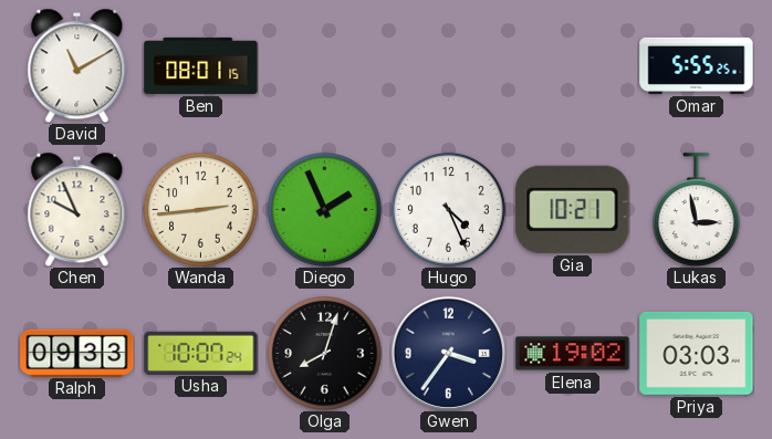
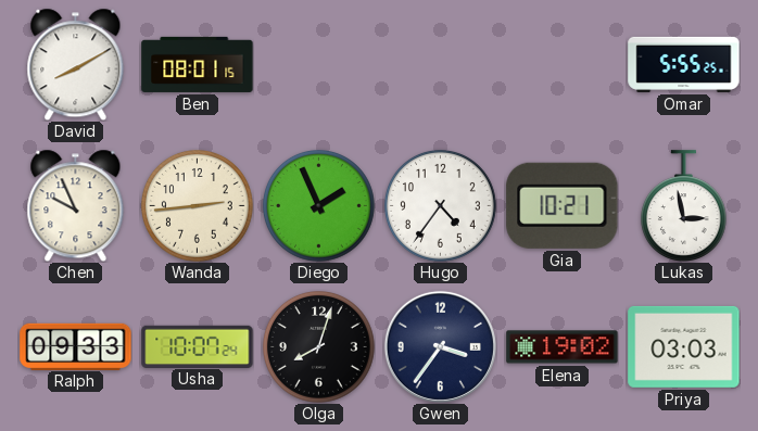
David: 11:10 -> 8:10 (76, 64)
Hugo: 4:26 -> 4:36 (441, 206)
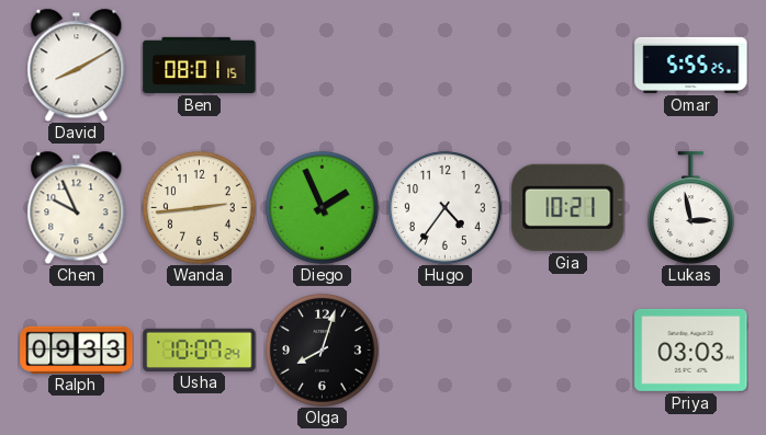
Gwen: 3:36 -> none (440, 346)
Elena: 19:02 -> none (563, 347)
